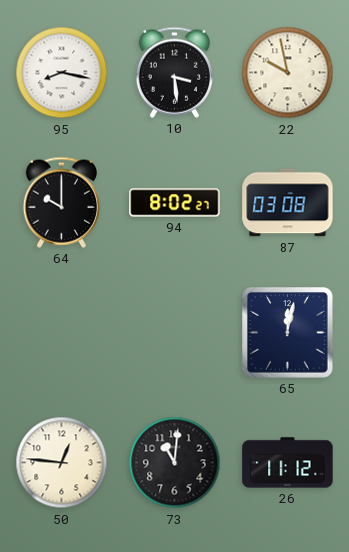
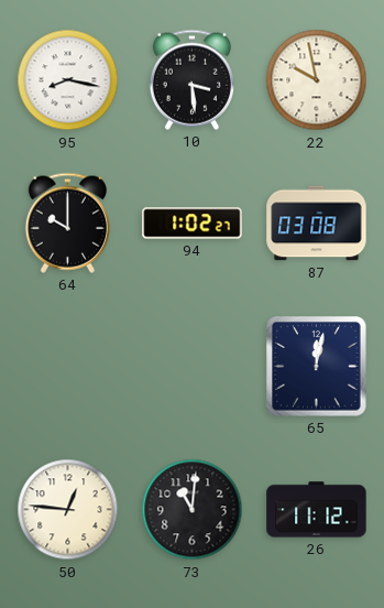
94: 8:02 -> 1:02 (193, 224)
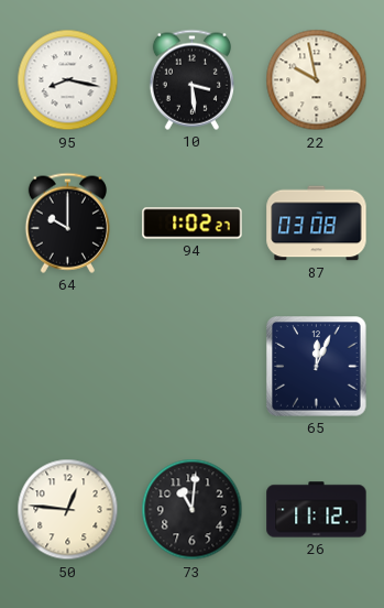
65: 12:02 -> 12:04 (317, 367)
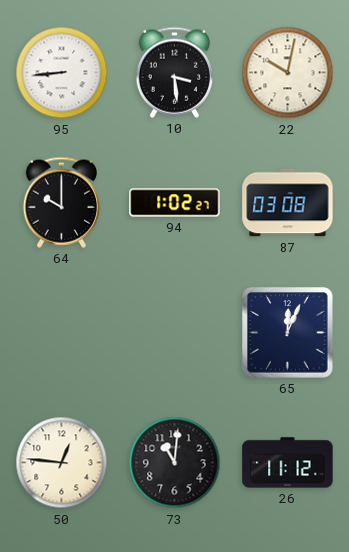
95: 8:17 -> 8:44 (62, 73)
22: 9:58 -> 10:02 (288, 73)
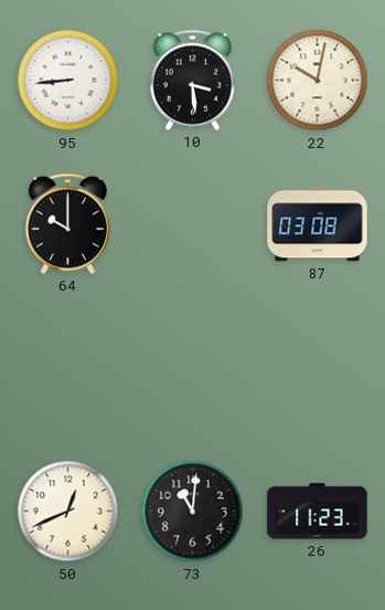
94: 1:02 -> none (175, 203)
65: 12:04 -> none (288, 333)
50: 12:46 -> 12:41 (68, 512)
26: 11:12 -> 11:23 (318, 512)
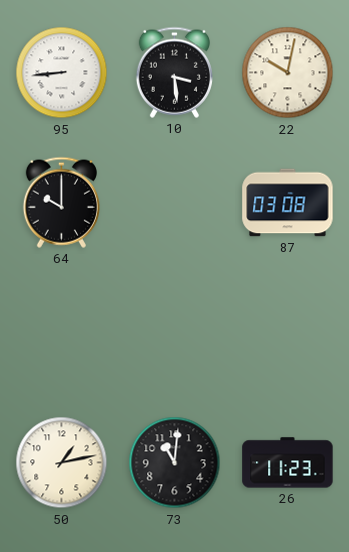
50: 12:41 -> 1:13 (62, 463)
